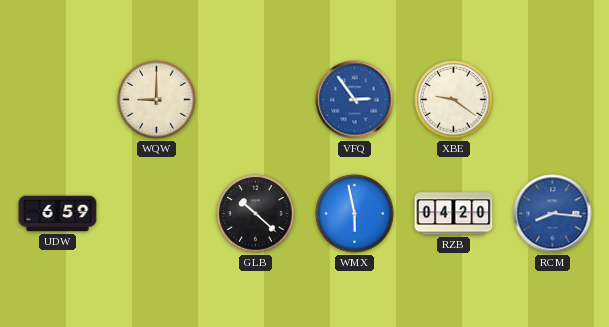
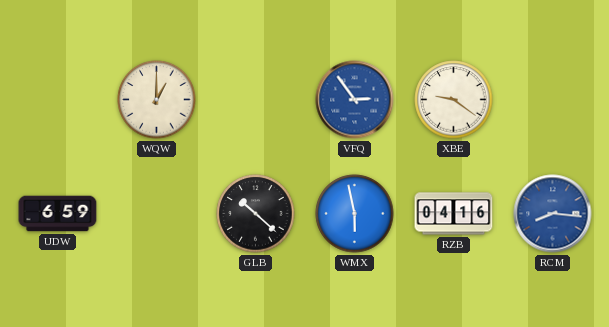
WQW: 9:00 -> 1:00 (157, 100)
RZB: 04:20 -> 04:16 (454, 214)
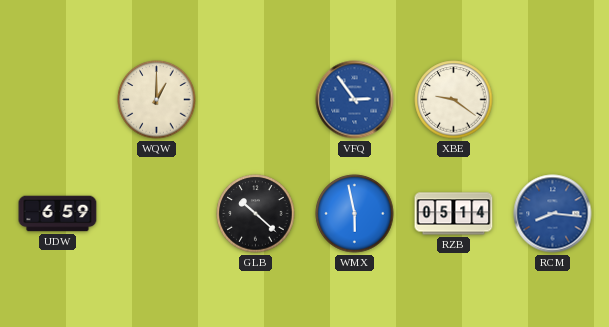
RZB: 04:16 -> 05:14 (454, 214)
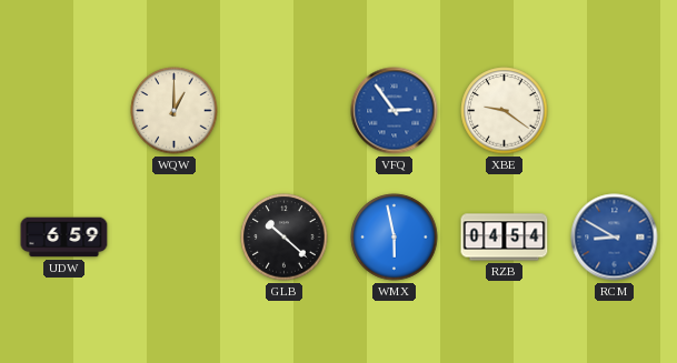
RZB: 05:14 -> 04:54 (505, 238)
RCM: 8:16 -> 8:50 (615, 238)
